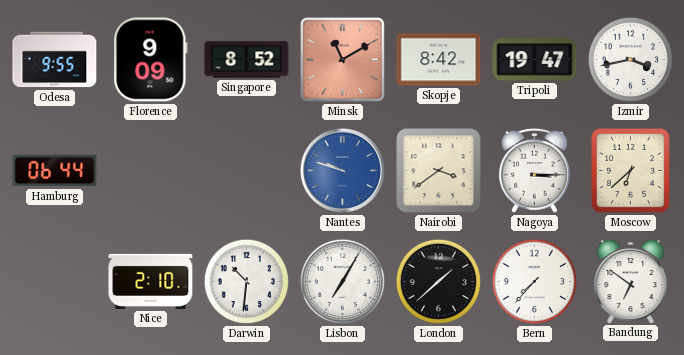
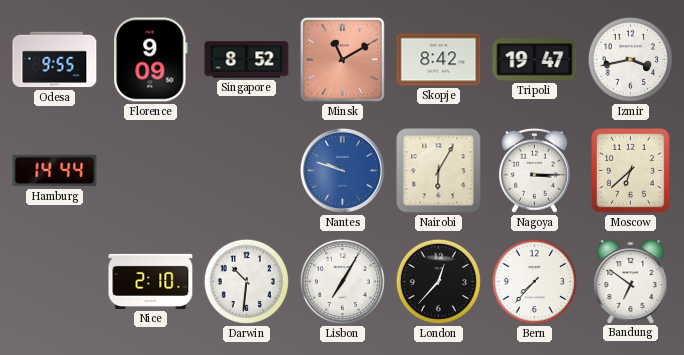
Hamburg: 06:44 -> 14:44 (55, 171)
Nairobi: 3:39 -> 6:05 (439, 171)
London: 1:38 -> 12:37 (438, 281)
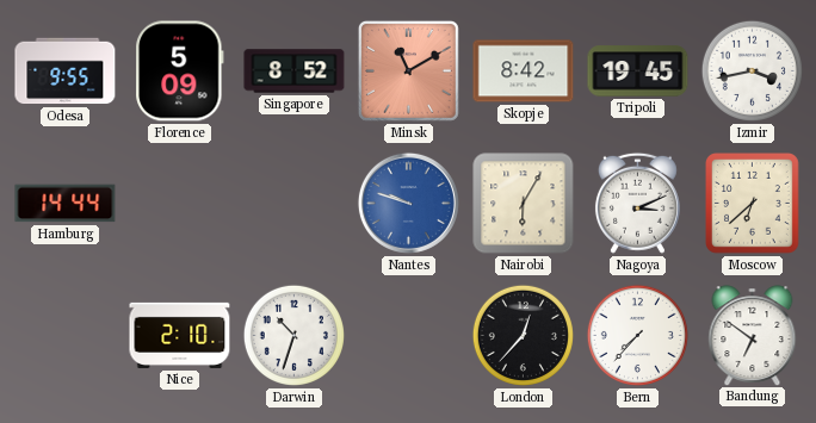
Florence: 9:09 -> 5:09 (180, 71)
Tripoli: 19:47 -> 19:45 (638, 71)
Nagoya: 3:15 -> 3:11 (637, 203)
Darwin: 10:31 -> 10:33 (293, 335)
Lisbon: 7:05 -> none (342, 281)
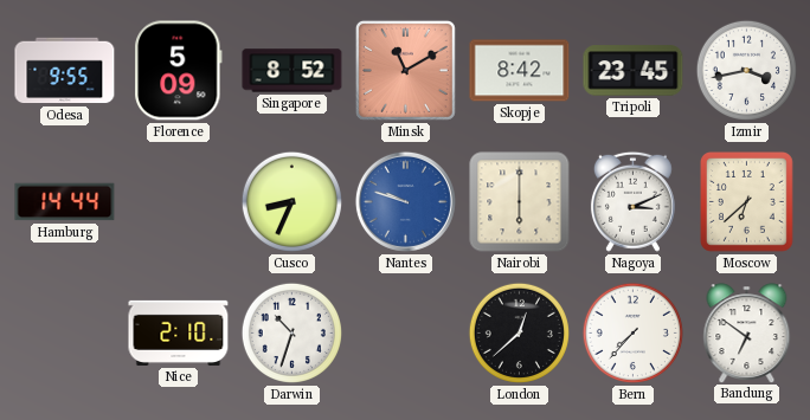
Tripoli: 19:45 -> 23:45 (634, 71)
Cusco: none -> 8:34 (291, 201)
Nairobi: 6:05 -> 6:00 (520, 202)
London: 12:37 -> 12:38 (519, 332)
